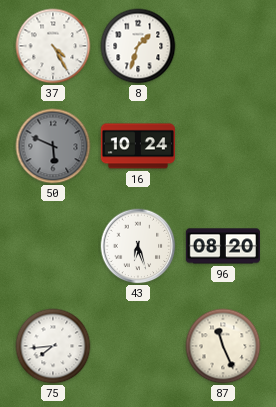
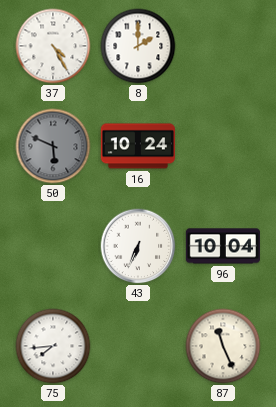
8: 1:33 -> 2:00 (138, 46)
43: 6:27 -> 6:34 (138, 246)
96: 08:20 -> 10:04 (222, 246)
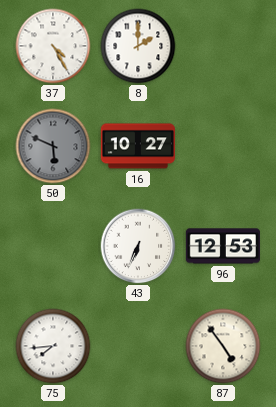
16: 10:24 -> 10:27 (137, 146)
96: 10:04 -> 12:53 (222, 246)
87: 11:26 -> 4:54 (223, 346)
